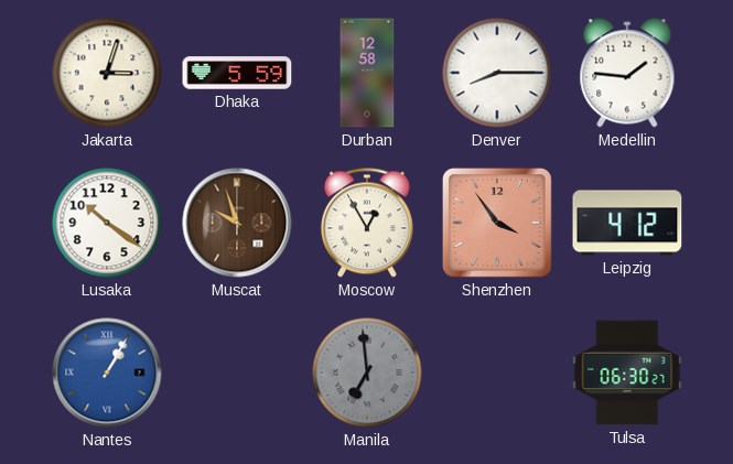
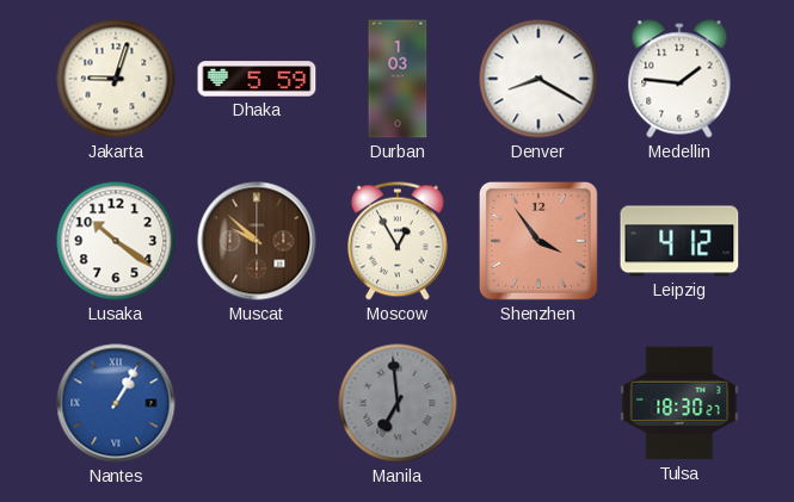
Jakarta: 3:03 -> 9:03 (116, 79)
Durban: 12:58 -> 1:03 (398, 79)
Denver: 8:15 -> 8:20 (538, 79)
Muscat: 9:57 -> 9:52 (257, 241)
Tulsa: 06:30 -> 18:30 (679, 403)
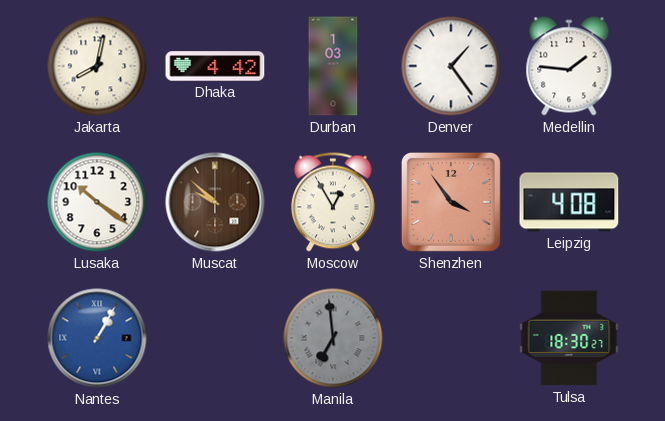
Jakarta: 9:03 -> 8:02 (97, 66)
Dhaka: 5:59 -> 4:42 (215, 66)
Denver: 8:20 -> 1:24 (451, 66)
Leipzig: 4:12 -> 4:08 (569, 202)
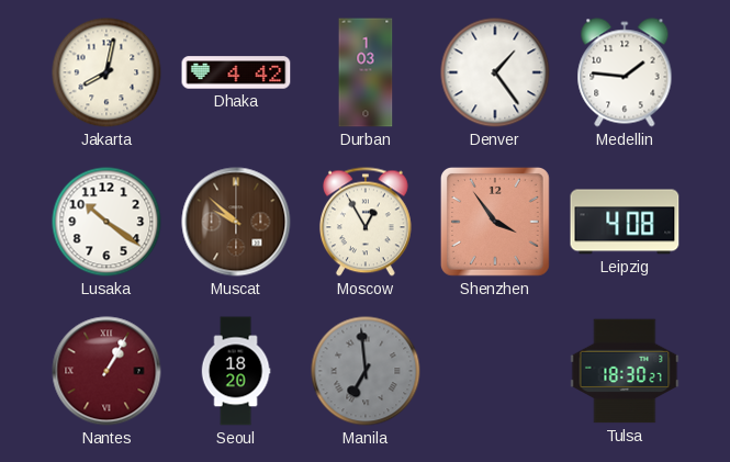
Nantes dial: blue -> burgundy (106, 371)
Seoul: none -> 18:20 (236, 371)
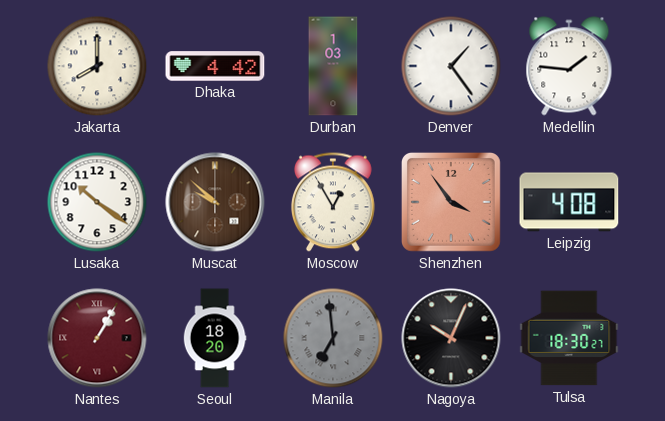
Jakarta: 8:02 -> 8:00 (97, 66)
Nagoya: none -> 10:04 (451, 338)
